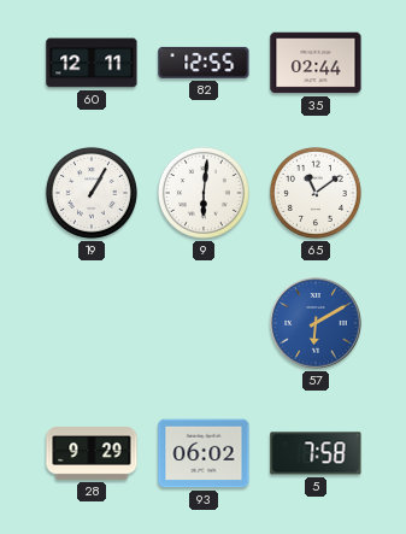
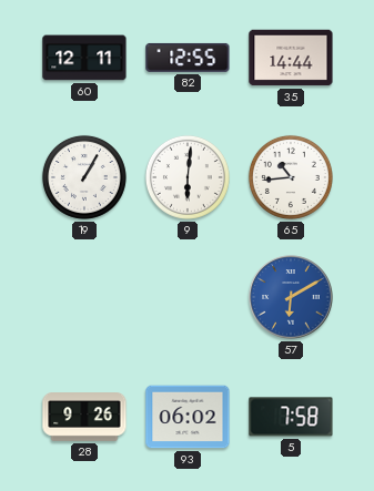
35: 02:44 -> 14:44 (291, 58)
65: 11:09 -> 10:44 (291, 177)
28: 9:29 -> 9:26 (84, 418)
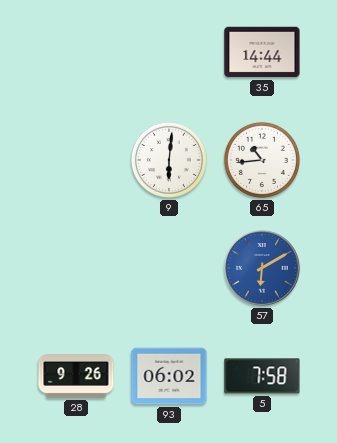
60: 12:11 -> none (84, 58)
82: 12:55 -> none (188, 58)
19: 1:05 -> none (84, 177)
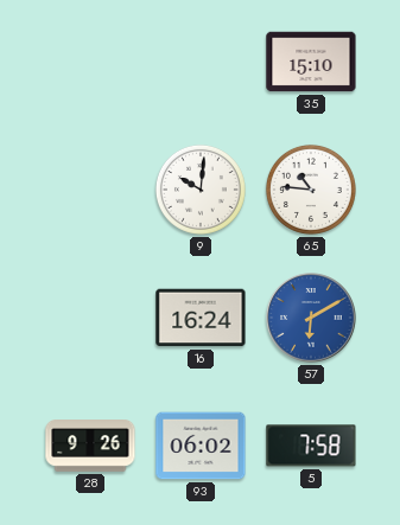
35: 14:44 -> 15:10 (311, 62)
9: 6:01 -> 10:01 (201, 190)
65: 10:44 -> 10:46 (311, 190)
16: none -> 16:24 (201, 318)
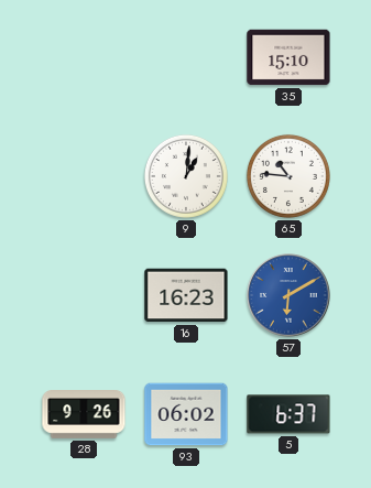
9: 10:01 -> 1:01 (186, 176)
16: 16:24 -> 16:23 (186, 295)
5: 7:58 -> 6:37 (288, 414)
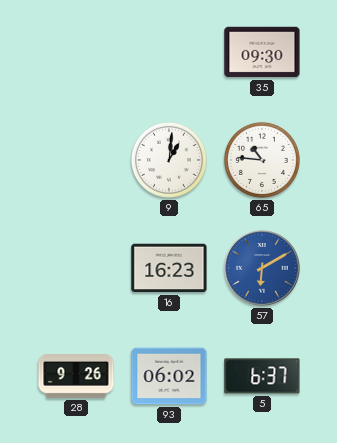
35: 15:10 -> 09:30 (262, 52)
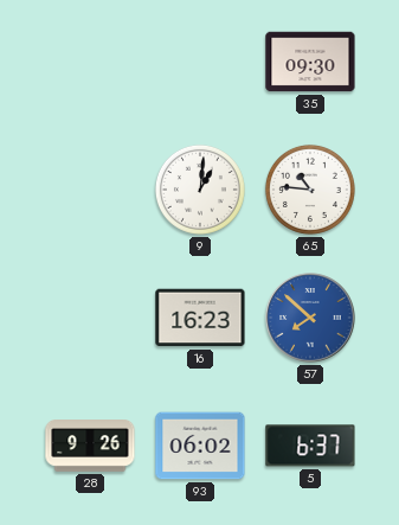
57: 6:10 -> 7:52 (310, 318)
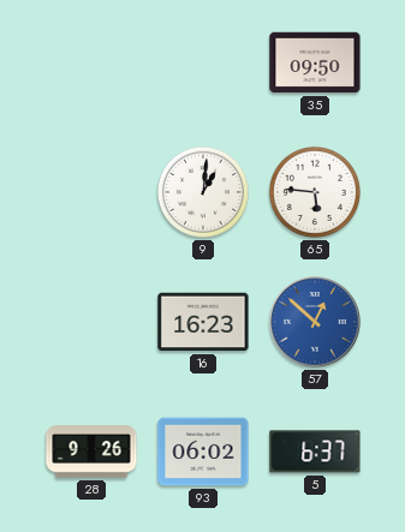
35: 09:30 -> 09:50 (315, 62)
65: 10:46 -> 5:46 (315, 192)
57: 7:52 -> 12:52 (315, 322)
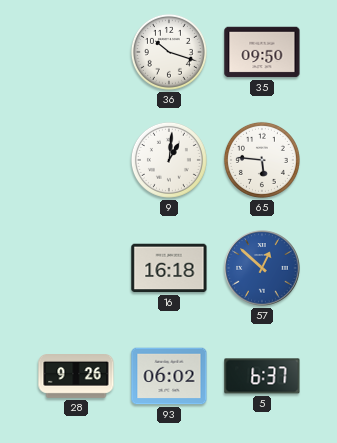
36: none -> 10:18 (169, 52)
16: 16:23 -> 16:18 (169, 268)
